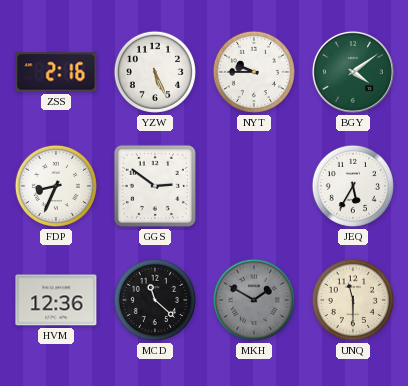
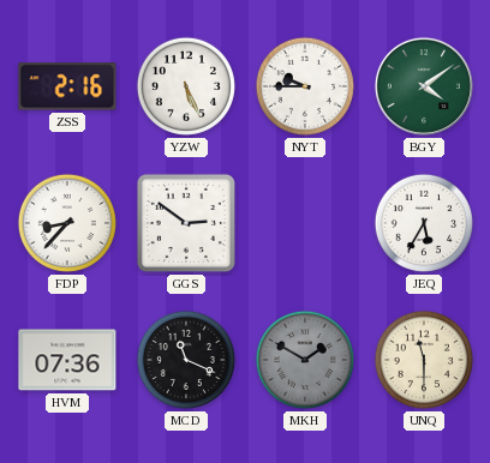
FDP: 8:34 -> 8:37 (67, 223)
HVM: 12:36 -> 07:36 (67, 360)
MCD: 11:22 -> 11:19 (186, 360)
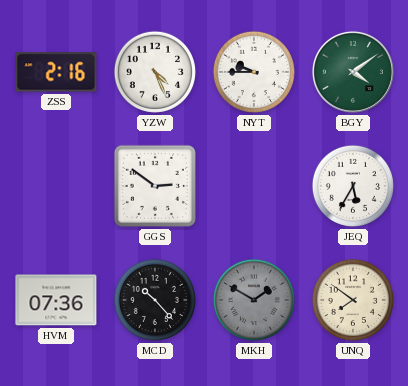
YZW: 5:26 -> 4:26 (155, 72)
FDP: 8:37 -> none (67, 223)
MCD: 11:19 -> 10:23 (155, 300)
UNQ: 11:30 -> 7:51 (353, 300)
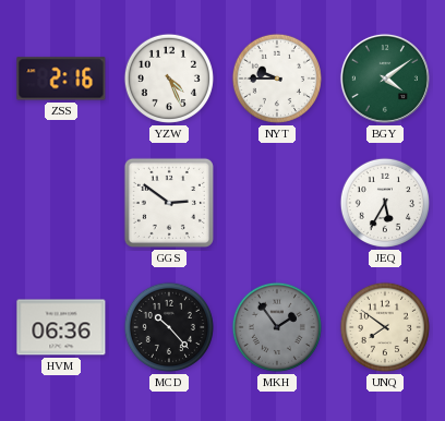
HVM: 07:36 -> 06:36 (61, 327)
MKH: 1:50 -> 1:54 (277, 327)
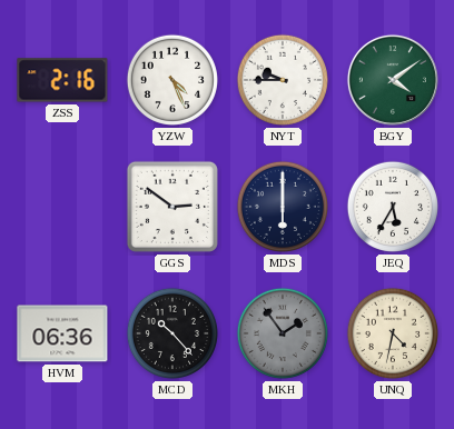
MDS: none -> 6:00 (283, 207)
UNQ: 7:51 -> 4:32 (393, 333)
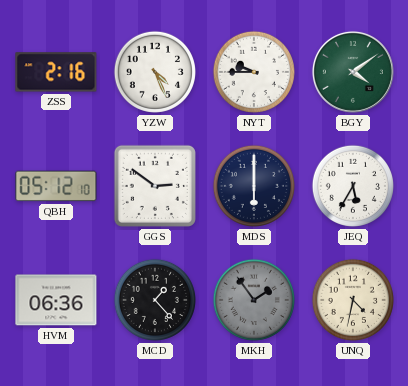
QBH: none -> 05:12 (56, 186)
MCD: 10:23 -> 1:23 (155, 300)
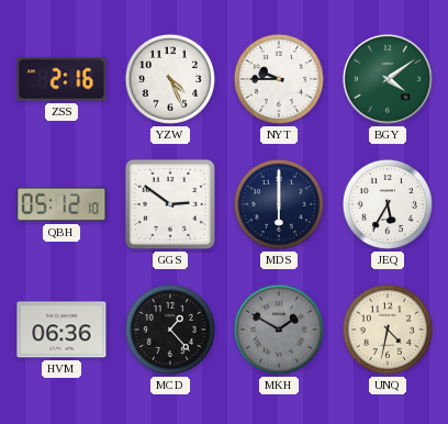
MKH: 1:54 -> 1:50 (279, 330)
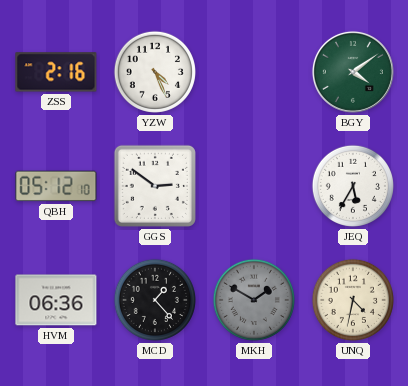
NYT: 9:45 -> none (279, 79)
MDS: 6:00 -> none (279, 204)
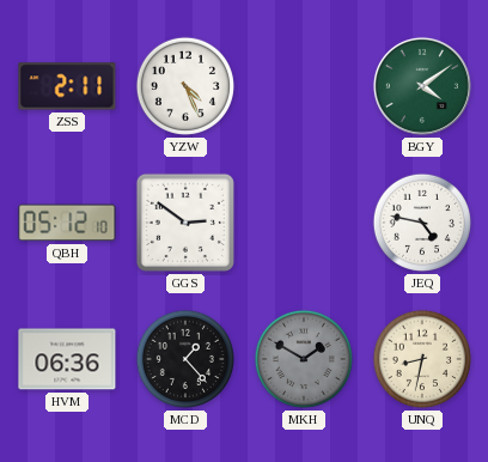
ZSS: 2:16 -> 2:11 (67, 86)
JEQ: 5:35 -> 4:47 (422, 223)
UNQ: 4:32 -> 8:32 (422, 359)
